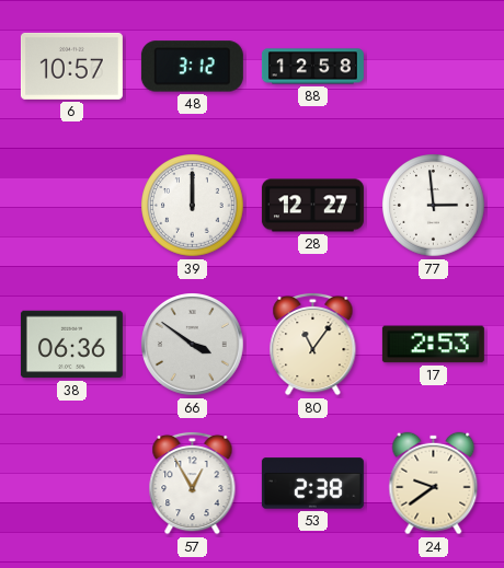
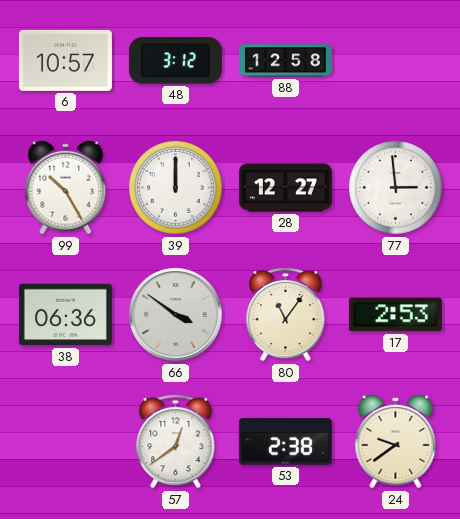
99: none -> 10:25 (66, 188)
57: 12:55 -> 12:39 (176, 441)
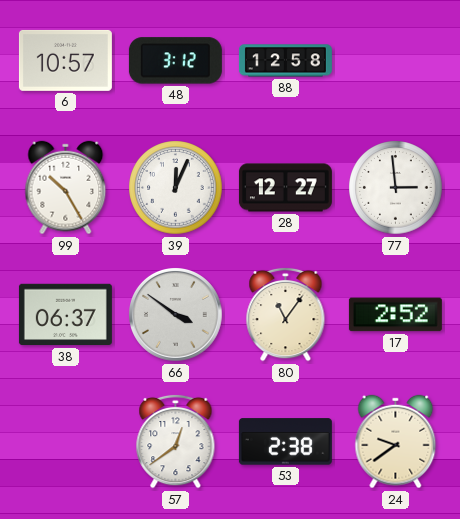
39: 12:00 -> 12:04 (176, 188)
38: 06:36 -> 06:37 (65, 315)
17: 2:53 -> 2:52 (395, 315)
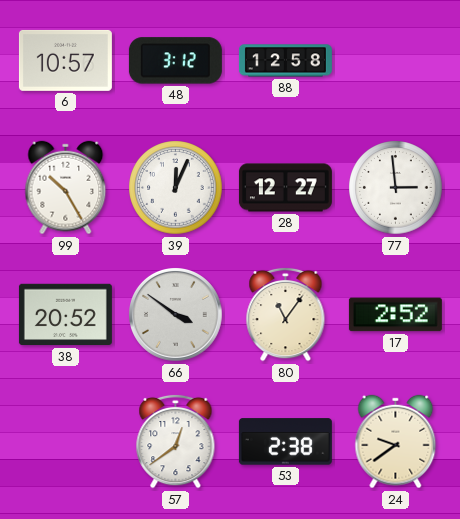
38: 06:37 -> 20:52 (65, 315)
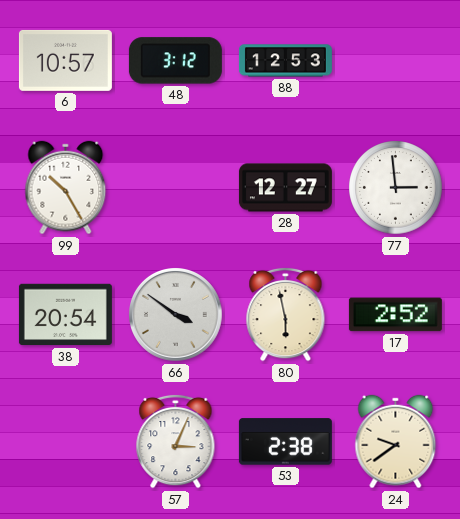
88: 12:58 -> 12:53 (285, 61)
39: 12:04 -> none (176, 188)
38: 20:52 -> 20:54 (65, 315)
80: 11:06 -> 5:58 (286, 314)
57: 12:39 -> 3:04 (176, 441)
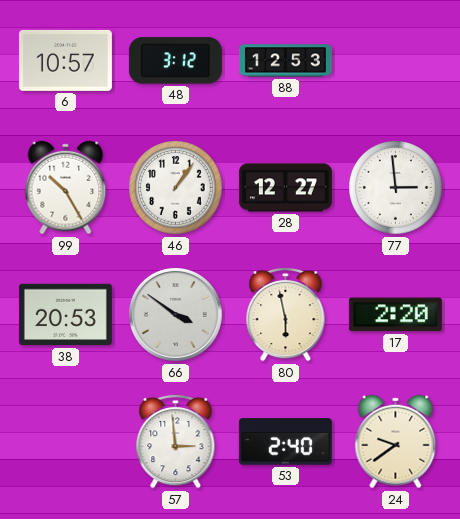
46: none -> 1:06 (176, 188)
38: 20:54 -> 20:53 (65, 315)
17: 2:52 -> 2:20 (395, 315)
57: 3:04 -> 2:59 (176, 441)
53: 2:38 -> 2:40 (285, 442)
